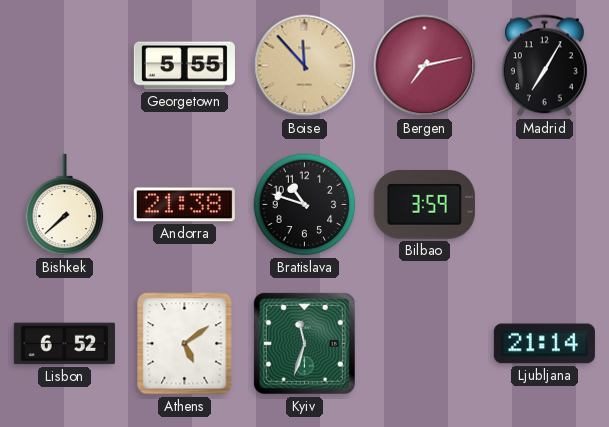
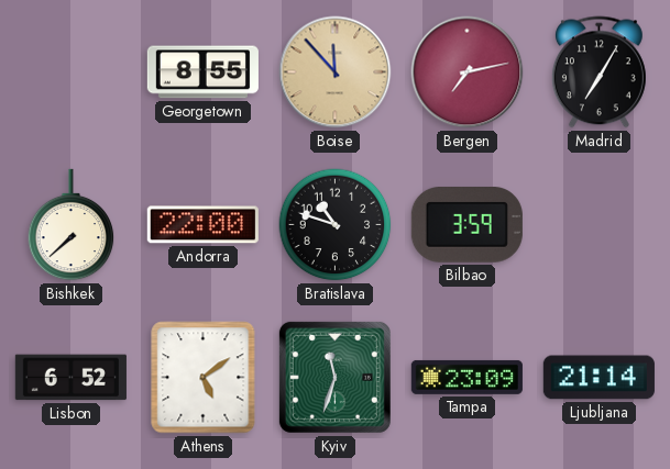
Georgetown: 5:55 -> 8:55 (202, 72)
Andorra: 21:38 -> 22:00 (202, 225)
Tampa: none -> 23:09 (466, 377)
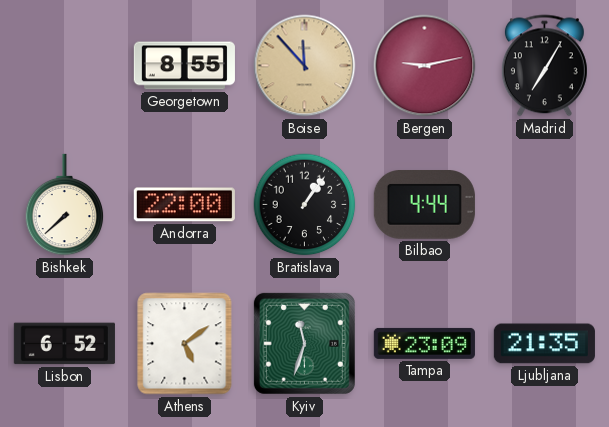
Bergen: 7:13 -> 9:13 (425, 66)
Bratislava: 10:48 -> 1:06 (305, 205)
Bilbao: 3:59 -> 4:44 (424, 205)
Ljubljana: 21:14 -> 21:35 (544, 344)
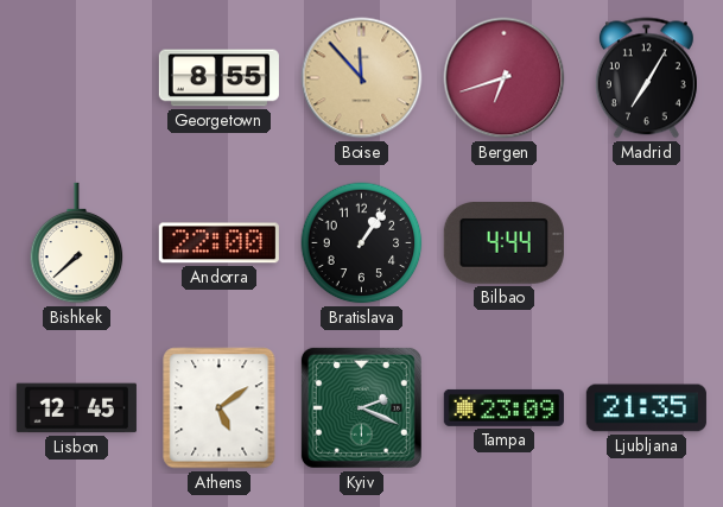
Bergen: 9:13 -> 6:42 (505, 78)
Lisbon: 6:52 -> 12:45 (76, 408)
Kyiv: 11:33 -> 2:19 (361, 407)
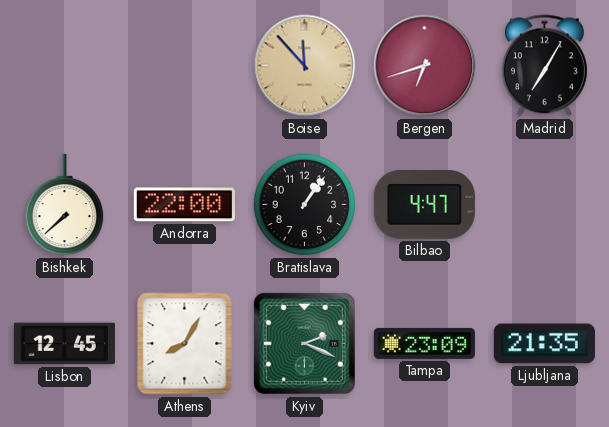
Georgetown: 8:55 -> none (218, 78)
Bilbao: 4:44 -> 4:47 (424, 205)
Athens: 5:09 -> 8:05 (185, 344)
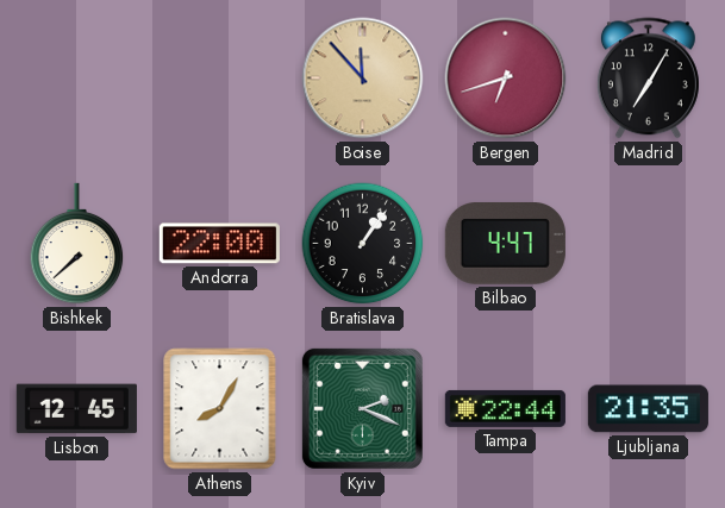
Tampa: 23:09 -> 22:44 (505, 408)
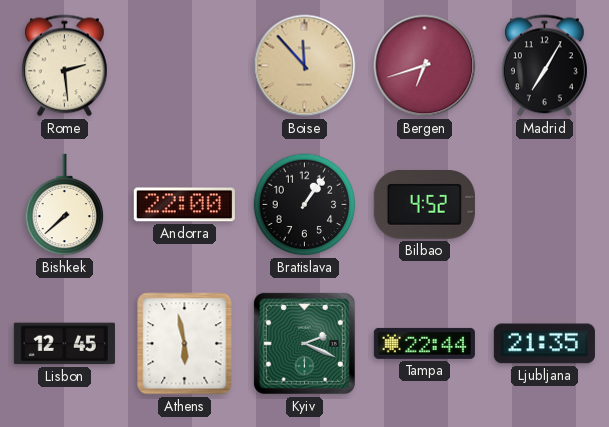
Rome: none -> 2:29 (64, 66)
Bilbao: 4:47 -> 4:52 (424, 205)
Athens: 8:05 -> 5:58 (185, 344)
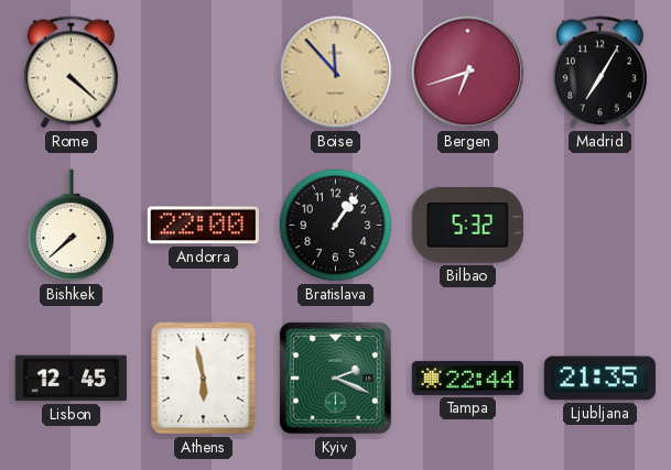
Rome: 2:29 -> 4:22 (71, 73)
Bilbao: 4:52 -> 5:32 (467, 226)
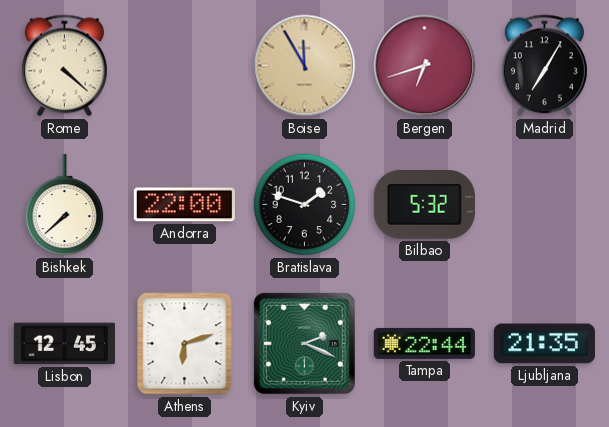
Boise: 11:53 -> 11:55 (305, 66)
Bratislava: 1:06 -> 1:48 (305, 205)
Athens: 5:58 -> 6:12 (185, 344)
